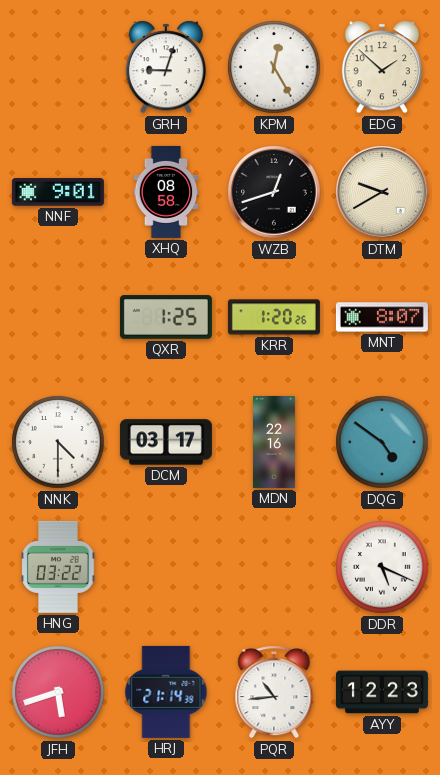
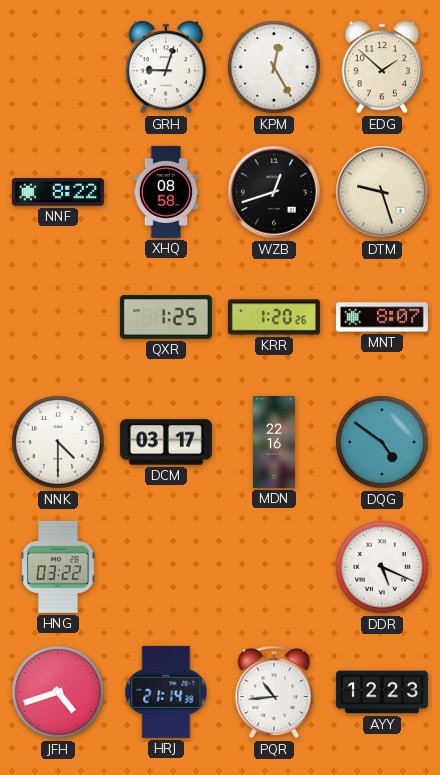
NNF: 9:01 -> 8:22 (58, 192)
DTM: 9:40 -> 9:27 (382, 192)
JFH: 5:42 -> 4:42 (58, 692)
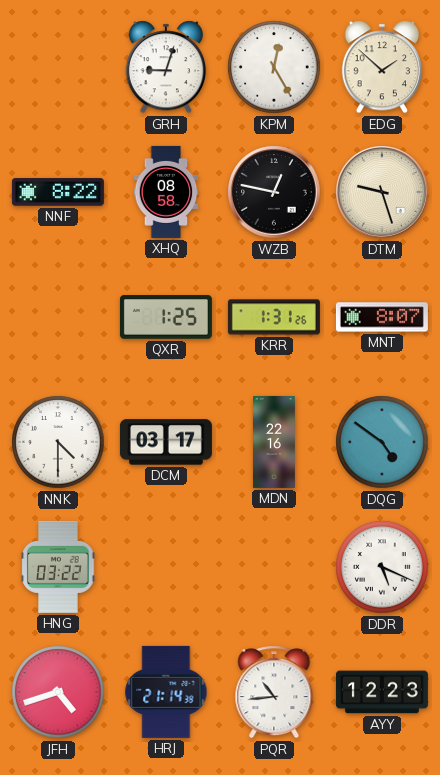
WZB: 12:42 -> 12:47 (274, 192)
KRR: 1:20 -> 1:31 (274, 317)
